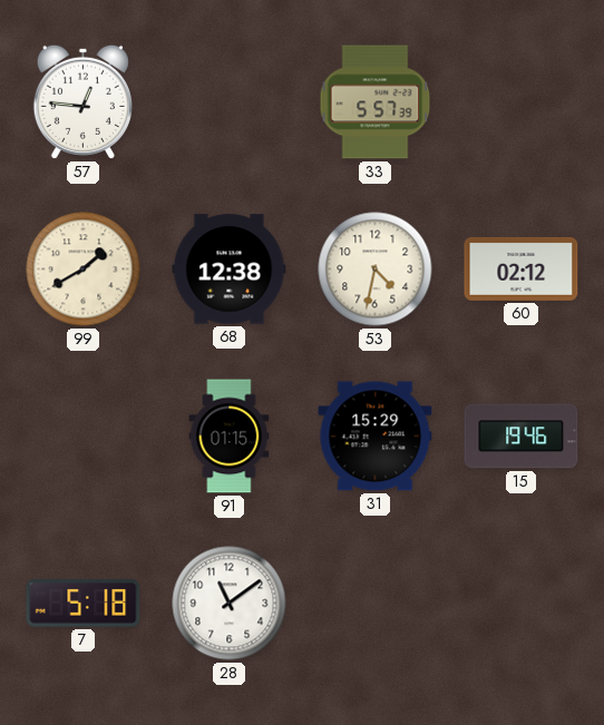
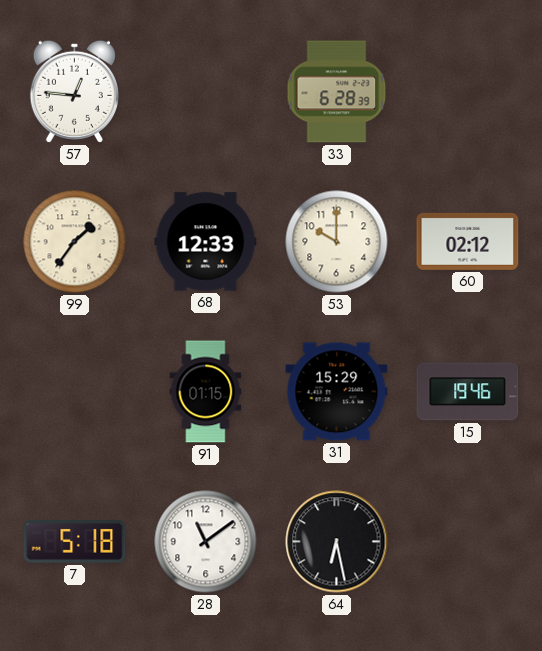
33: 5:57 -> 6:28 (337, 92)
99: 1:40 -> 1:36 (75, 242)
68: 12:38 -> 12:33 (206, 242)
53: 4:32 -> 10:00 (337, 242)
64: none -> 6:28 (337, 542)
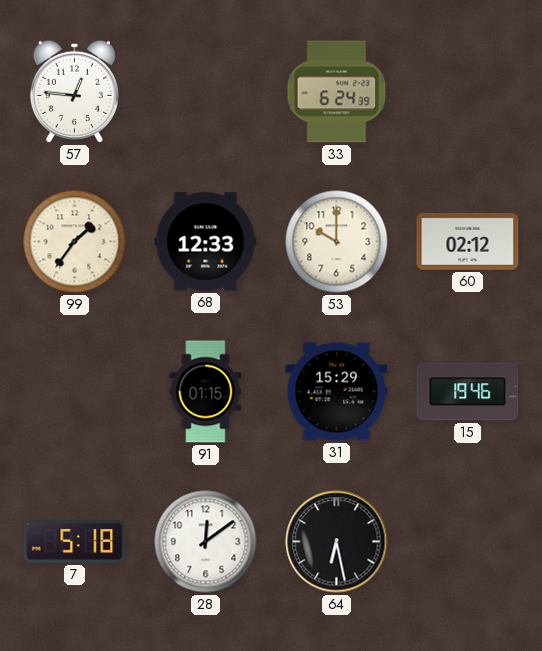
33: 6:28 -> 6:24 (337, 92)
28: 11:09 -> 12:09 (206, 542)
